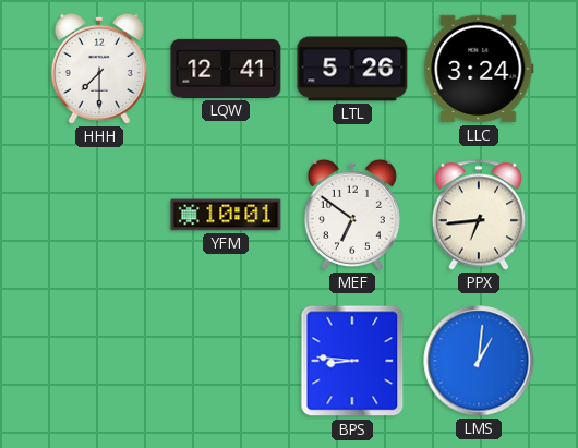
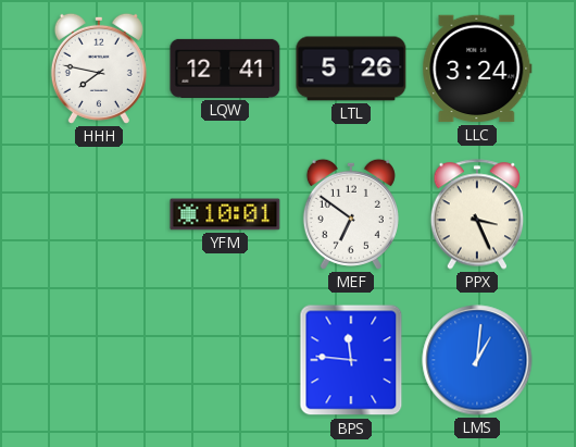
HHH: 7:30 -> 7:47 (99, 69)
PPX: 6:44 -> 3:26 (477, 214)
BPS: 8:46 -> 11:46 (351, 360)
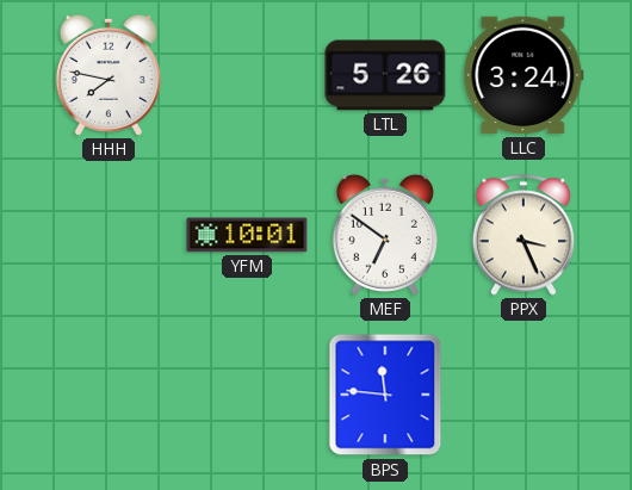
LQW: 12:41 -> none (225, 69)
LMS: 1:01 -> none (477, 360)
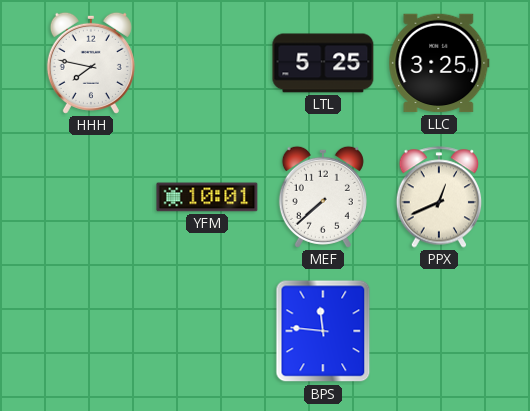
LTL: 5:26 -> 5:25 (323, 63)
LLC: 3:24 -> 3:25 (439, 63)
MEF: 6:51 -> 7:38 (323, 197)
PPX: 3:26 -> 12:41 (439, 197)
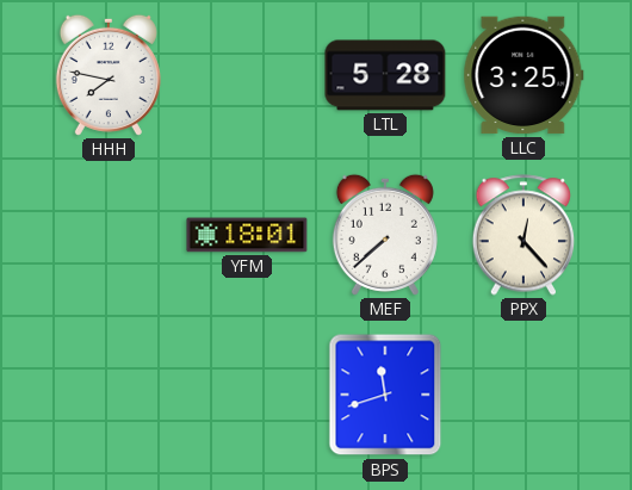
LTL: 5:25 -> 5:28 (385, 75)
YFM: 10:01 -> 18:01 (247, 235)
PPX: 12:41 -> 12:23 (523, 235)
BPS: 11:46 -> 11:42 (385, 395)
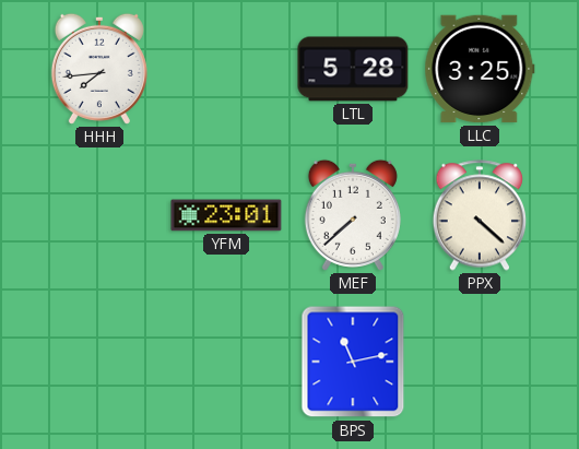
HHH: 7:47 -> 7:44 (99, 69)
YFM: 18:01 -> 23:01 (226, 215)
PPX: 12:23 -> 4:22 (480, 215)
BPS: 11:42 -> 11:13 (353, 362)
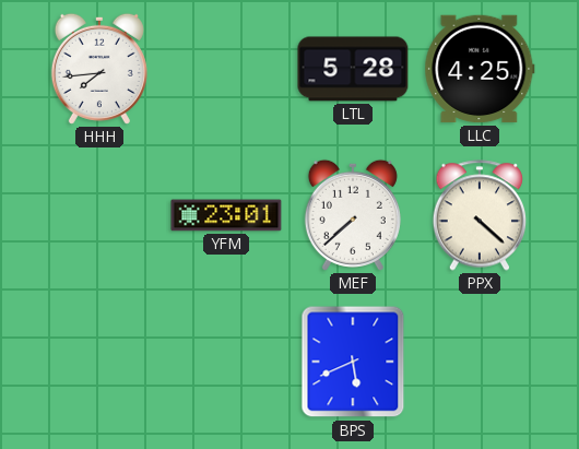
LLC: 3:25 -> 4:25 (480, 69)
BPS: 11:13 -> 5:41 (353, 362)
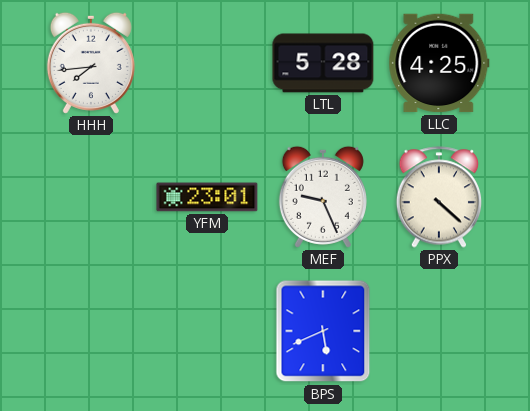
MEF: 7:38 -> 9:26 (323, 197)
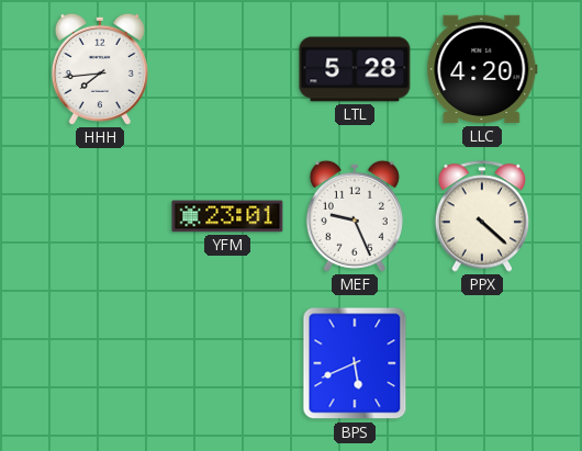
LLC: 4:25 -> 4:20 (482, 69)
